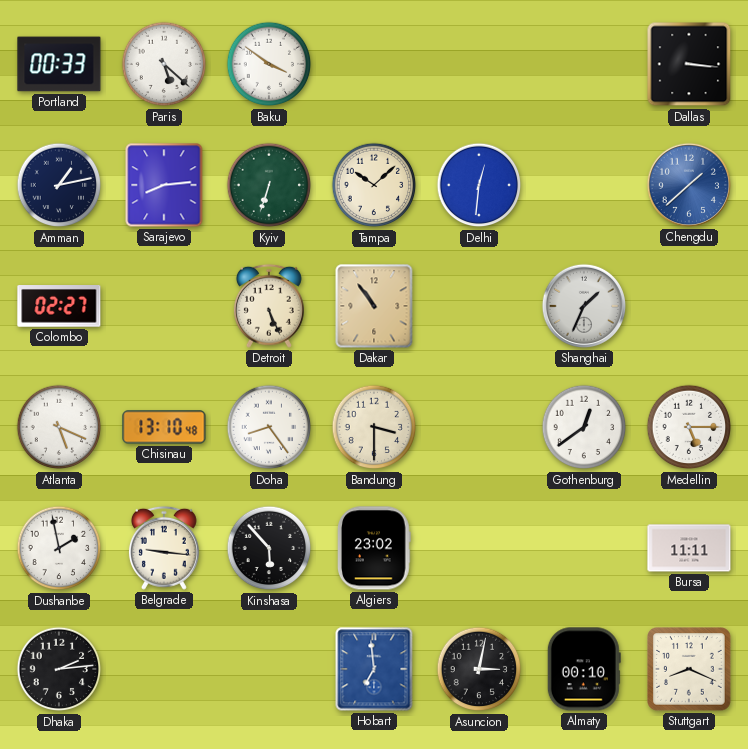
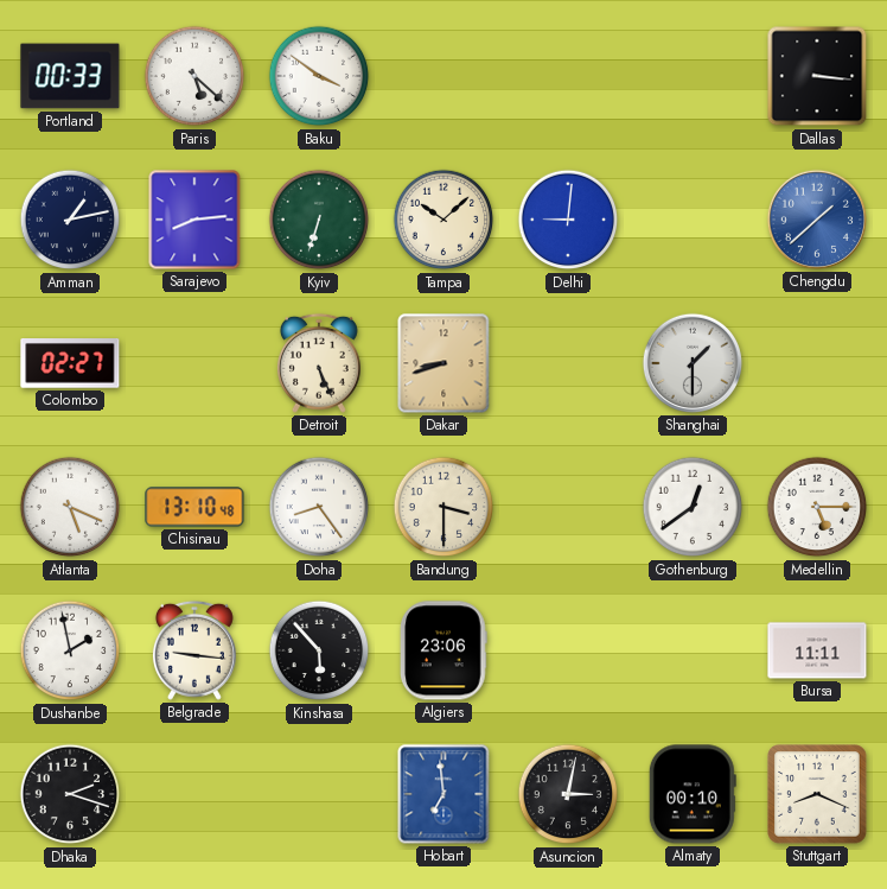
Delhi: 12:31 -> 9:01 (568, 220)
Dakar: 10:54 -> 8:42 (443, 363)
Shanghai: 1:34 -> 1:30 (693, 363)
Algiers: 23:02 -> 23:06 (443, 650)
Dhaka: 2:14 -> 2:18 (70, 794)
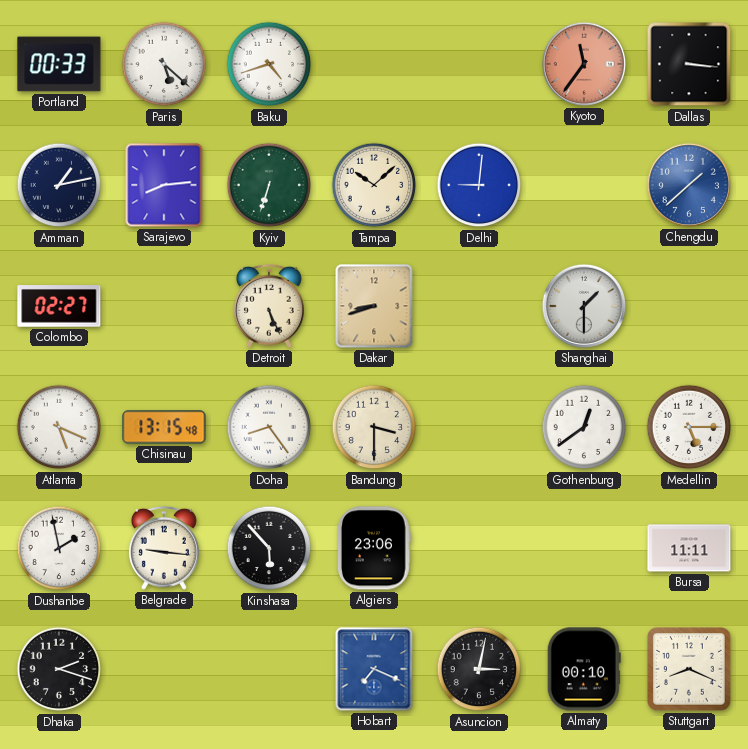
Baku: 3:51 -> 4:42 (269, 64)
Kyoto: none -> 11:36 (584, 64)
Chisinau: 13:10 -> 13:15 (164, 427)
Hobart: 6:59 -> 7:19 (374, 669)
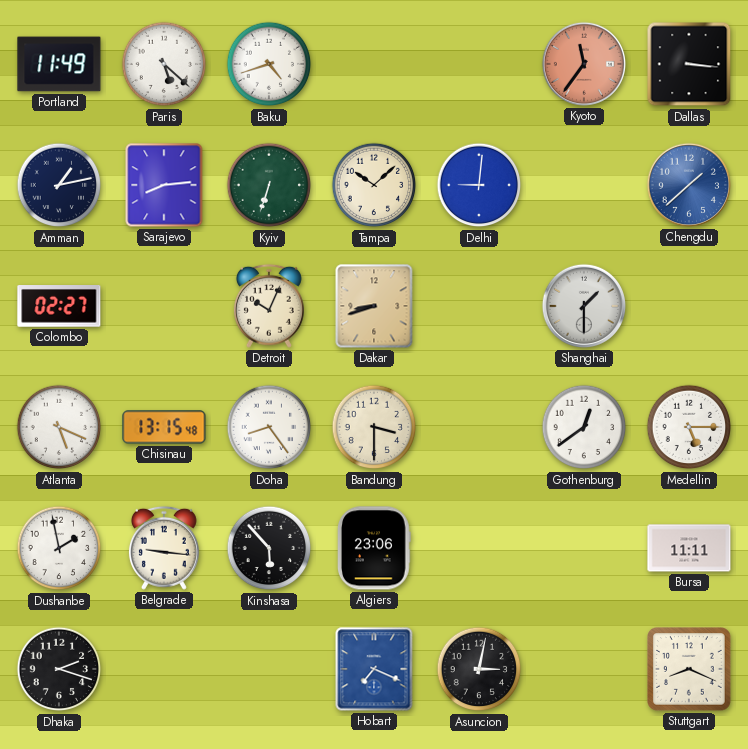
Portland: 00:33 -> 11:49 (59, 64)
Detroit: 5:26 -> 10:04 (269, 306)
Almaty: 00:10 -> none (584, 669)
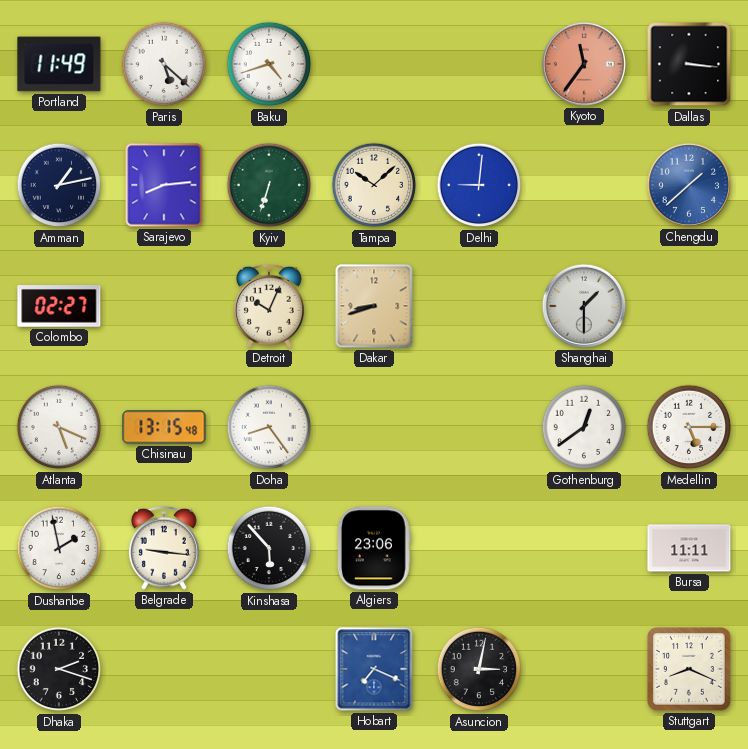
Bandung: 3:30 -> none (374, 427)
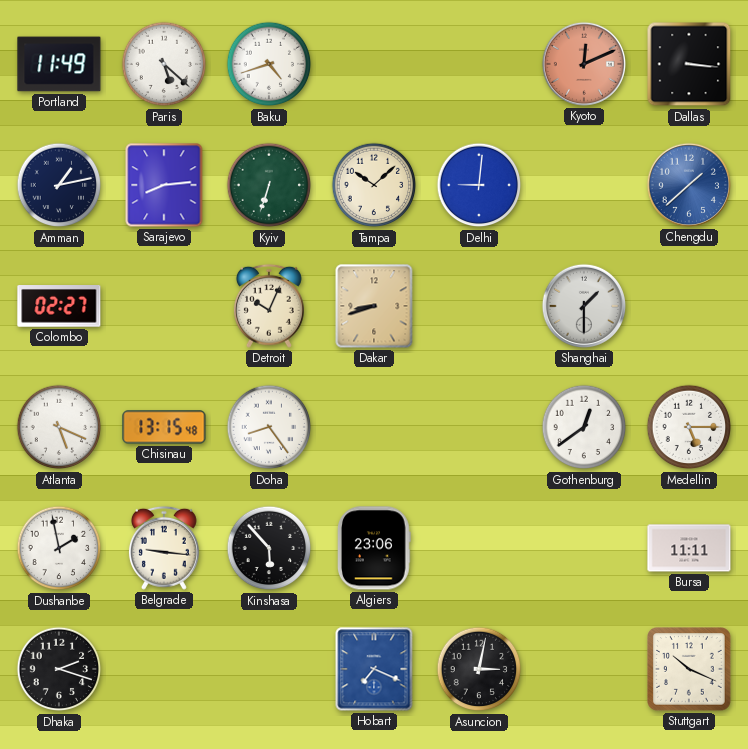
Kyoto: 11:36 -> 12:11 (584, 64)
Stuttgart: 8:19 -> 10:19 (689, 669)
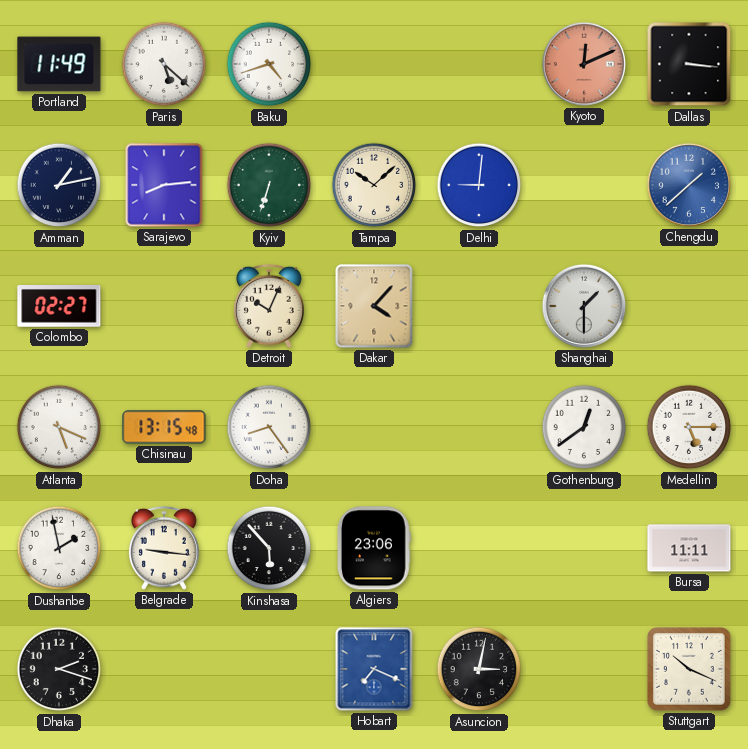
Dakar: 8:42 -> 4:07 (374, 306)
